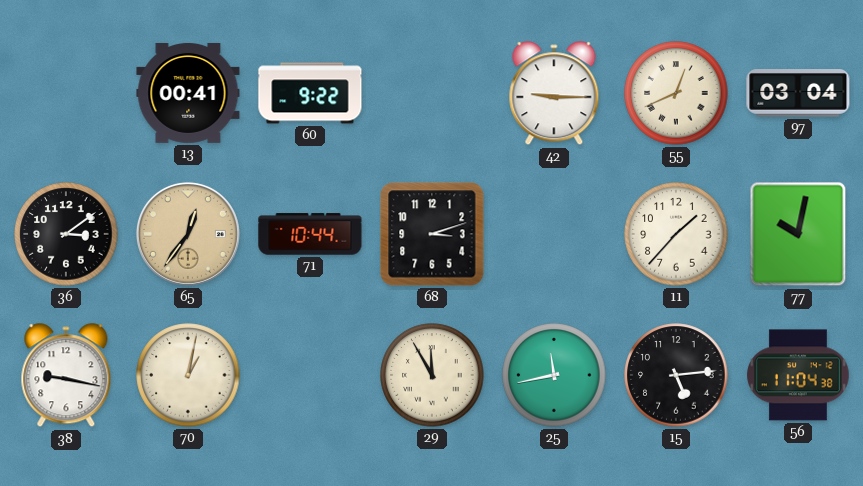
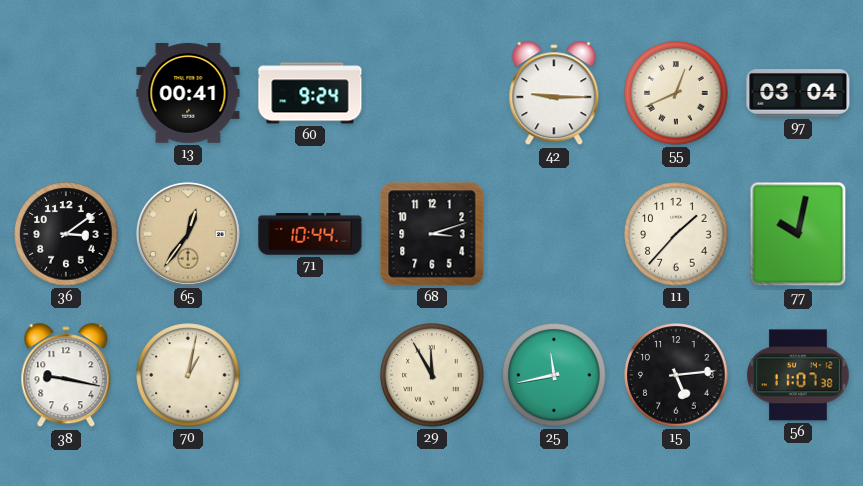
60: 9:22 -> 9:24 (310, 93)
56: 11:04 -> 11:07 (799, 375)
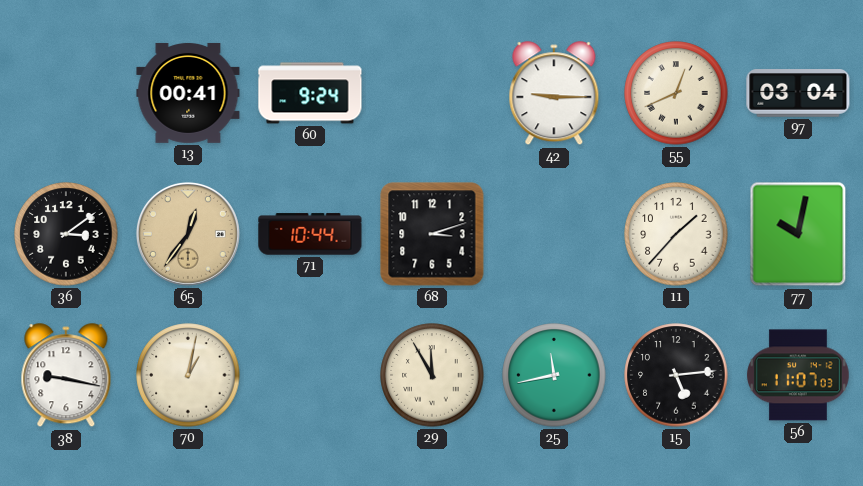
56: 11:07:38 -> 11:07:03 (799, 375)
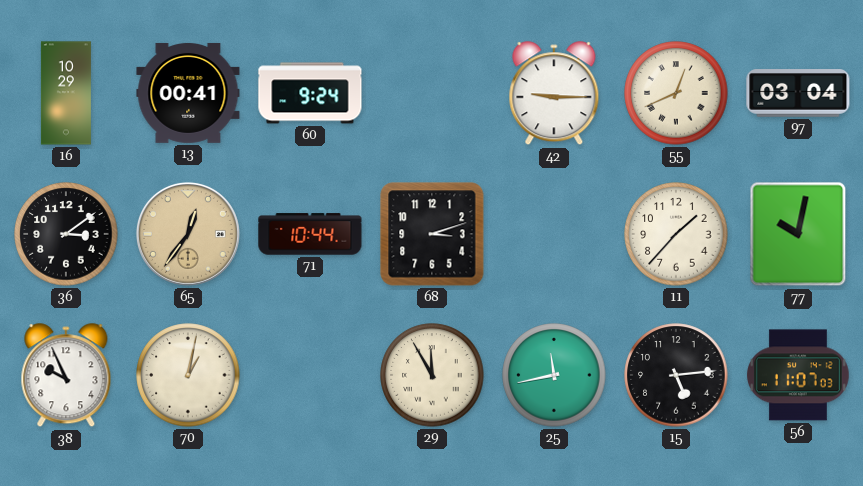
16: none -> 10:29 (66, 93)
38: 9:17 -> 9:56 (66, 376)
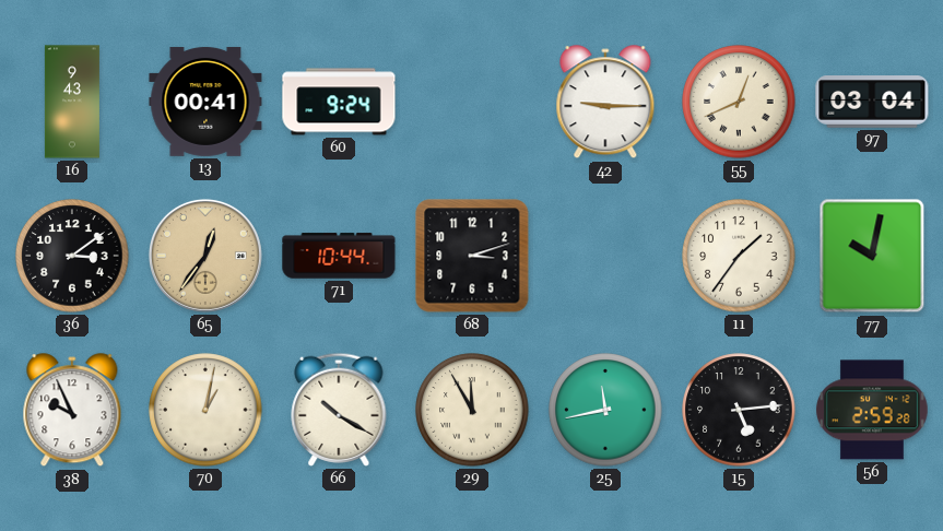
16: 10:29 -> 9:43 (72, 102)
11: 1:37 -> 1:36 (739, 256)
66: none -> 10:20 (339, 410)
56: 11:07 -> 2:59 (873, 410)
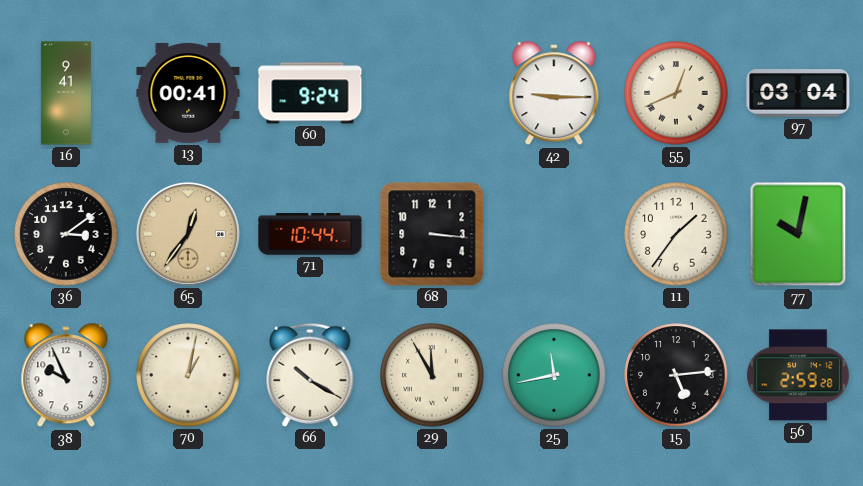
16: 9:43 -> 9:41 (66, 93)
68: 3:12 -> 3:16 (432, 234)
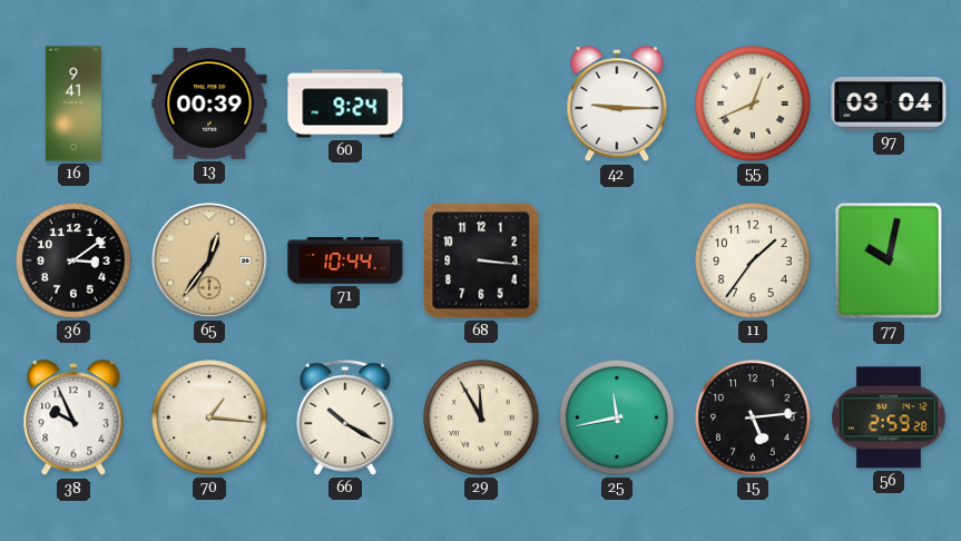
13: 00:41 -> 00:39 (209, 104)
70: 1:02 -> 1:16 (209, 417)
